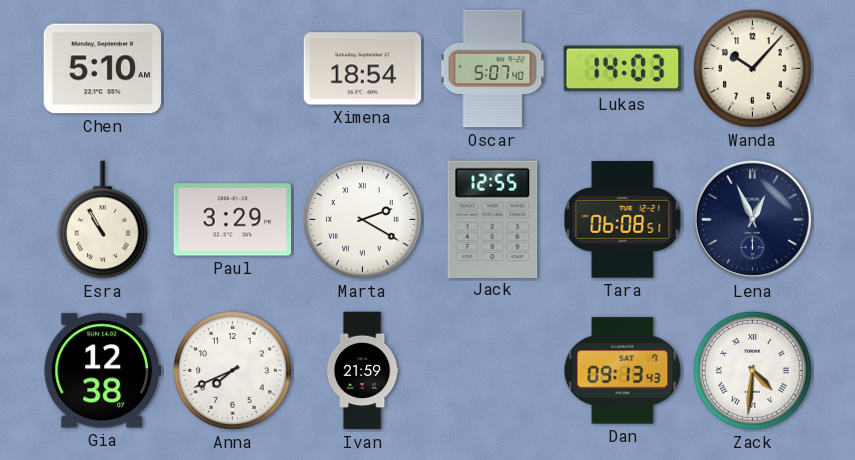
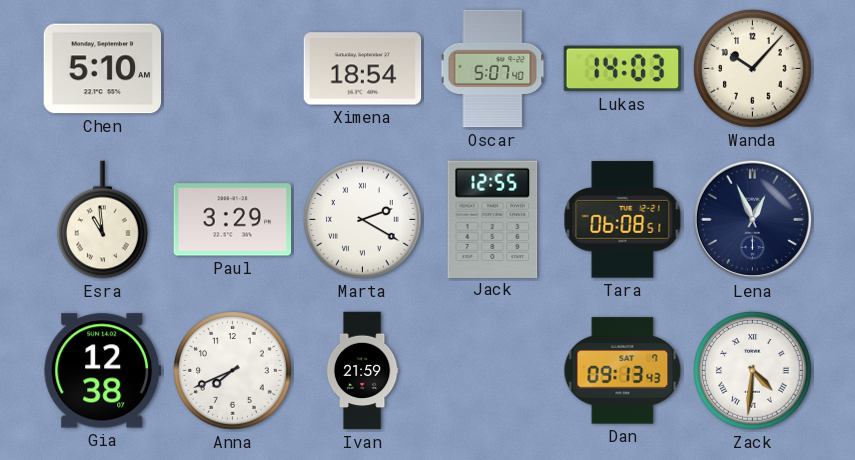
Esra: 10:55 -> 10:59 (103, 220)
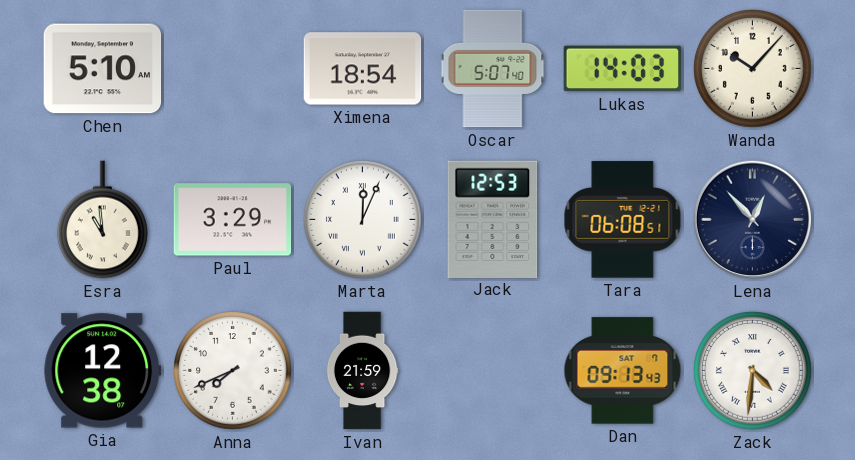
Marta: 2:20 -> 12:04 (363, 220)
Jack: 12:55 -> 12:53 (493, 219)
Lena: 12:56 -> 12:53 (753, 220)
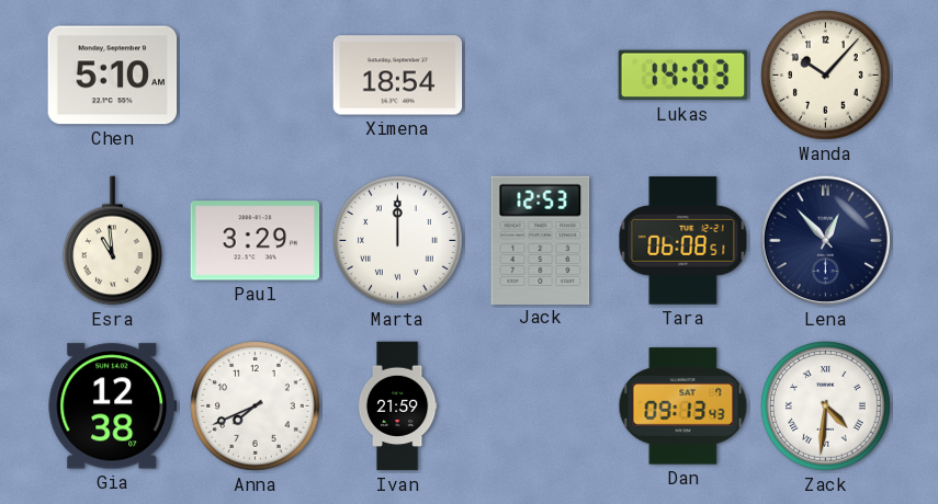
Oscar: 5:07 -> none (493, 69)
Marta: 12:04 -> 12:00 (398, 241)
